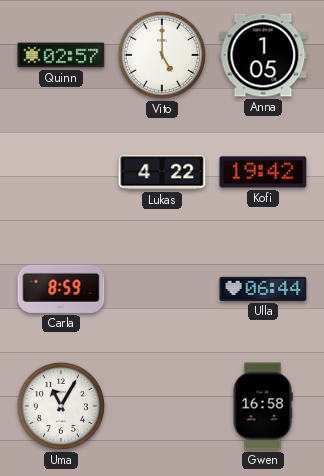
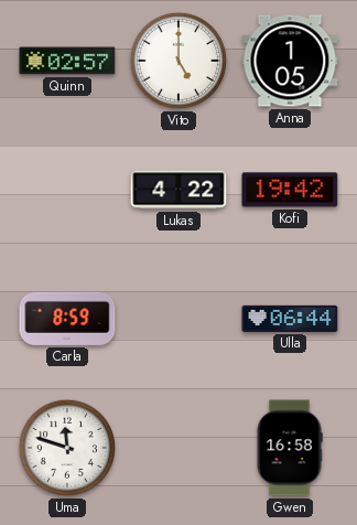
Uma: 11:05 -> 11:48 (67, 448)
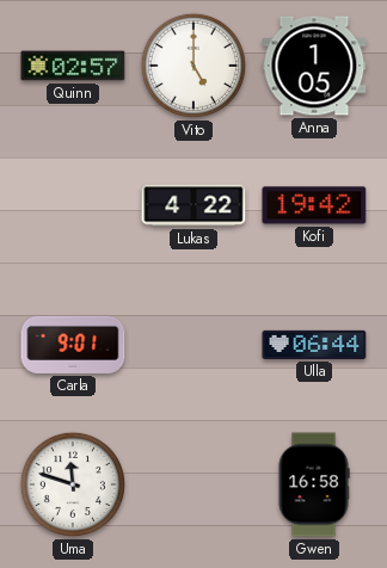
Carla: 8:59 -> 9:01 (73, 345)
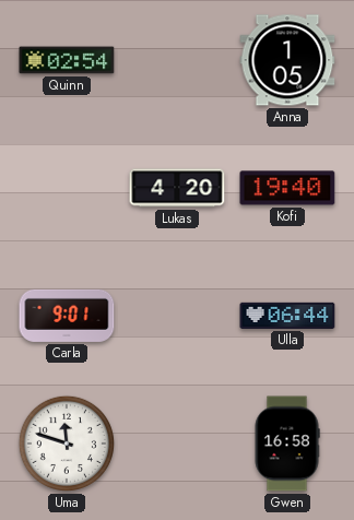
Quinn: 02:57 -> 02:54 (67, 60)
Vito: 5:00 -> none (193, 66)
Lukas: 4:22 -> 4:20 (177, 188)
Kofi: 19:42 -> 19:40 (287, 188)
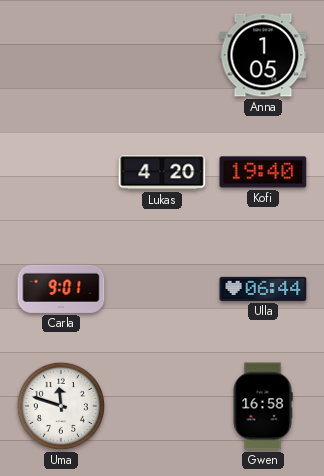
Quinn: 02:54 -> none (67, 60)
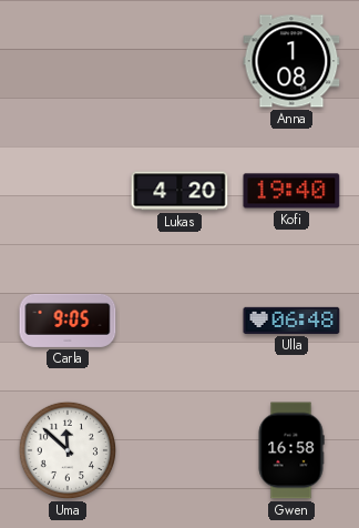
Anna: 1:05 -> 1:08 (291, 61)
Carla: 9:01 -> 9:05 (68, 321)
Ulla: 06:44 -> 06:48 (291, 321)
Uma: 11:48 -> 11:52 (68, 450)
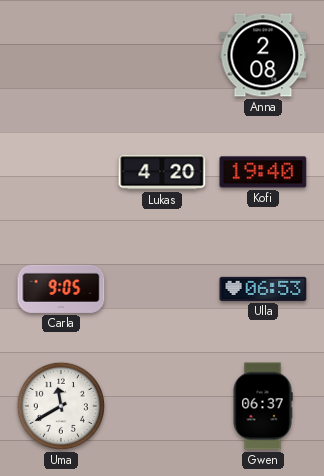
Anna: 1:08 -> 2:08 (263, 55)
Ulla: 06:48 -> 06:53 (263, 289)
Uma: 11:52 -> 11:40 (61, 406)
Gwen: 16:58 -> 06:37 (263, 406)
